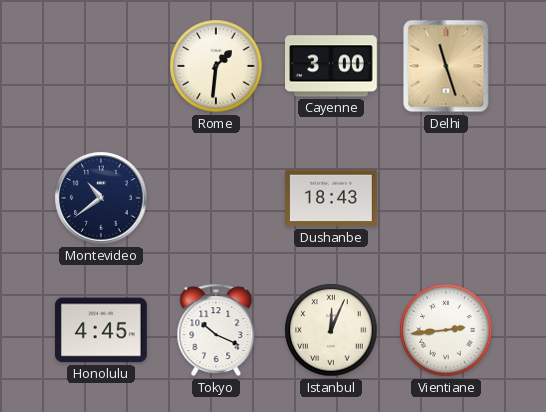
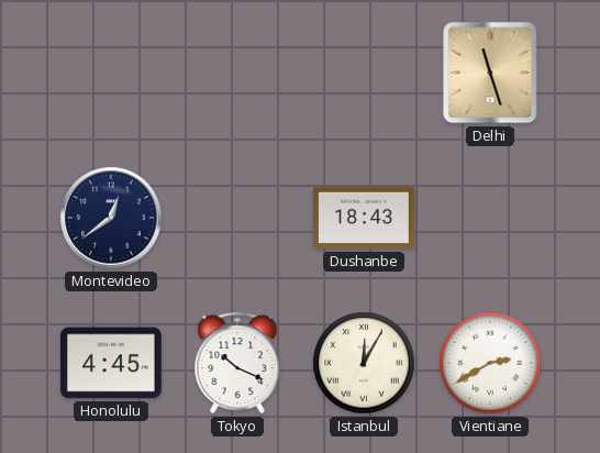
Rome: 1:31 -> none (216, 66)
Cayenne: 3:00 -> none (332, 66)
Montevideo: 10:39 -> 12:39 (111, 218)
Istanbul: 12:04 -> 12:05 (364, 363)
Vientiane: 2:44 -> 2:40 (490, 363)
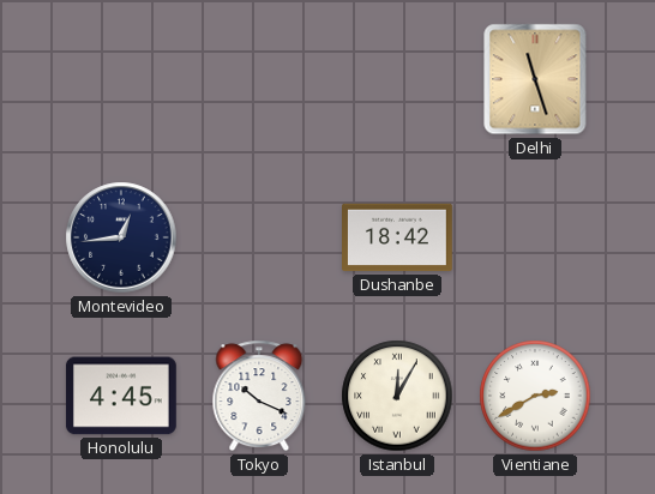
Montevideo: 12:39 -> 12:44 (121, 237)
Dushanbe: 18:43 -> 18:42 (398, 237)
